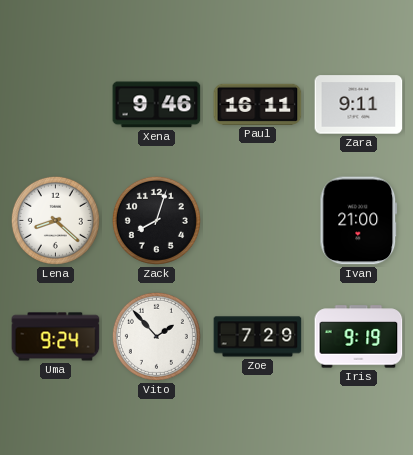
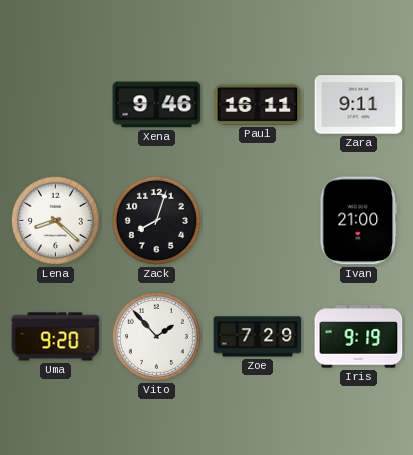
Uma: 9:24 -> 9:20 (56, 337)
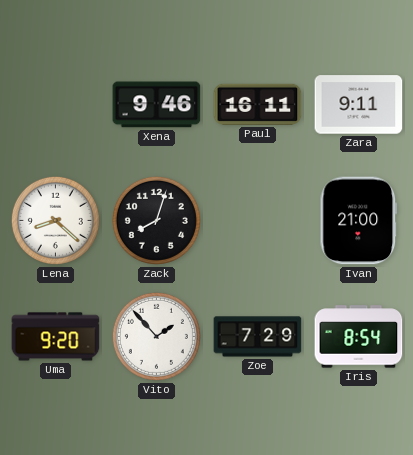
Iris: 9:19 -> 8:54 (359, 337)
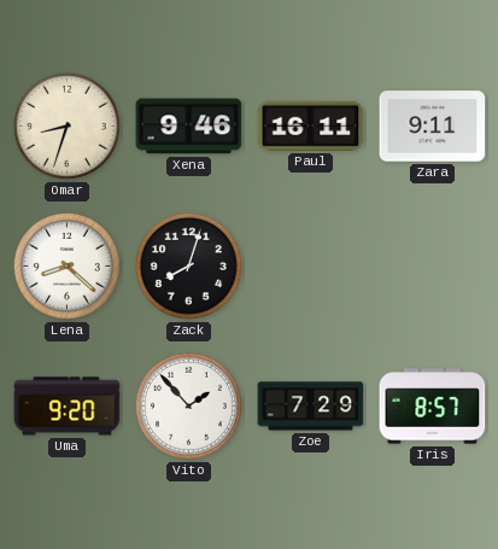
Omar: none -> 8:33 (66, 125)
Ivan: 21:00 -> none (359, 221)
Iris: 8:54 -> 8:57 (433, 407)
